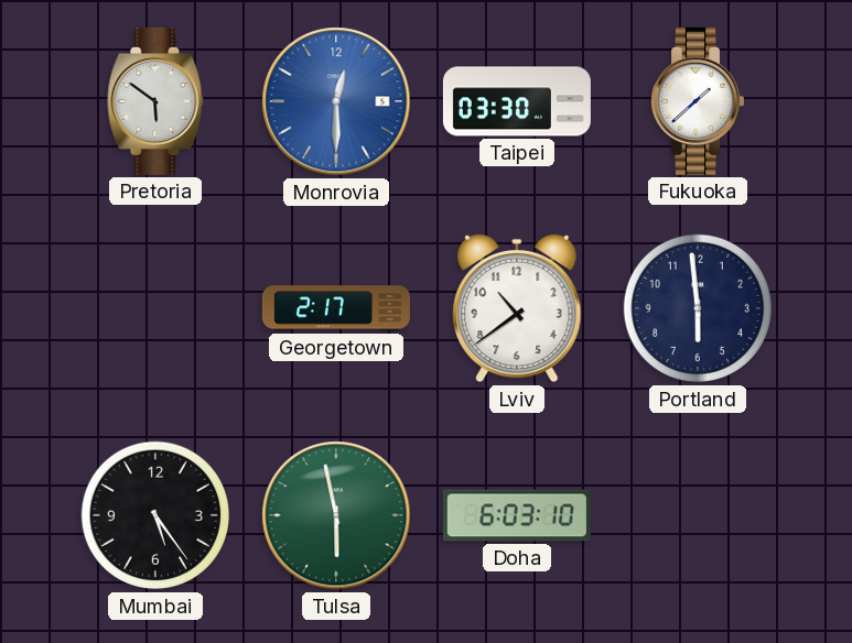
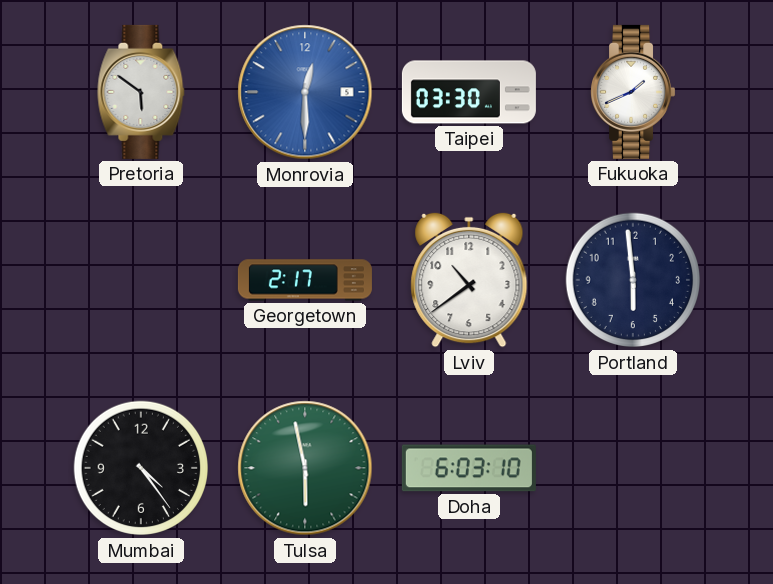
Fukuoka: 1:38 -> 1:41 (633, 92)
Mumbai: 5:24 -> 4:24 (141, 468)
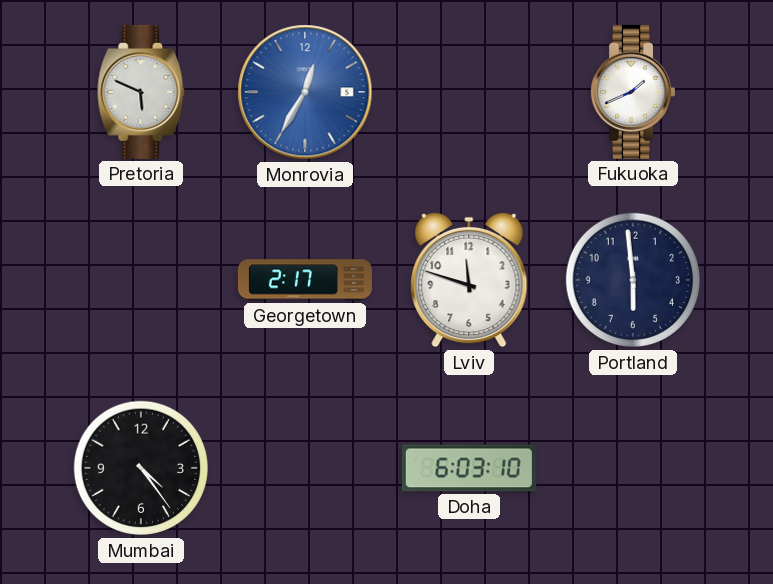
Pretoria: 5:51 -> 5:49 (141, 92)
Monrovia: 12:30 -> 12:35 (305, 92)
Taipei: 03:30 -> none (469, 92)
Lviv: 10:39 -> 11:48 (469, 280)
Tulsa: 5:58 -> none (305, 468)
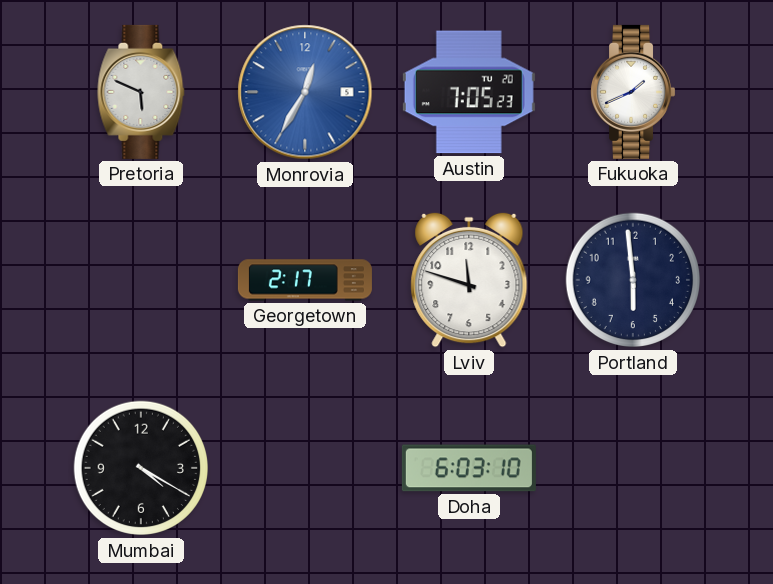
Austin: none -> 7:05 (469, 92)
Mumbai: 4:24 -> 4:20 (141, 468)
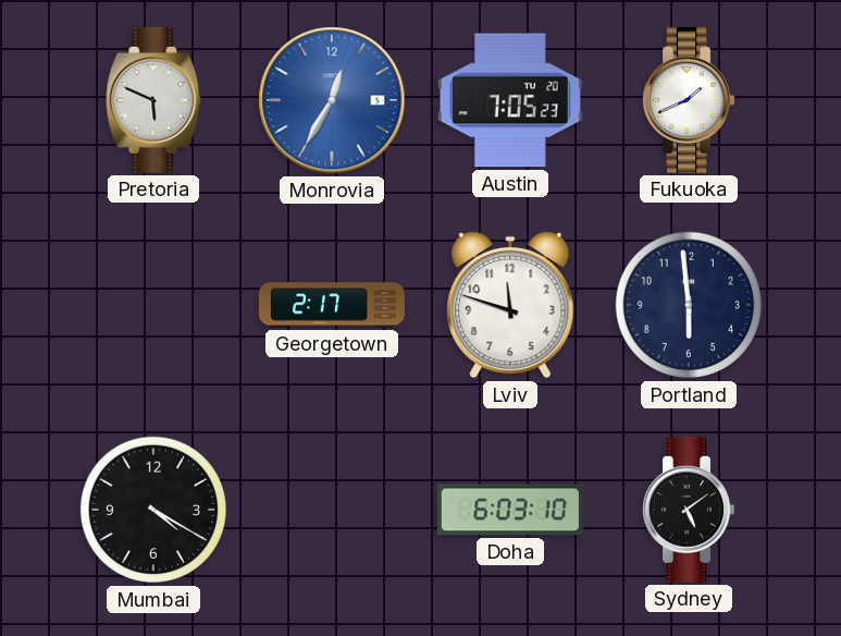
Sydney: none -> 5:09 (689, 510)
